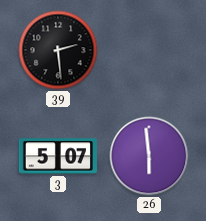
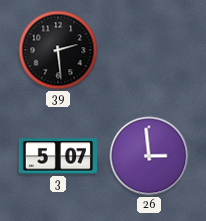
26: 5:59 -> 2:59 (149, 156)
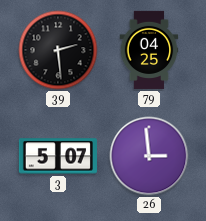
79: none -> 04:25 (149, 50)
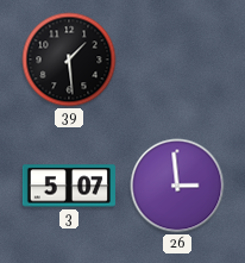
39: 2:29 -> 1:29 (69, 60)
79: 04:25 -> none (149, 50)
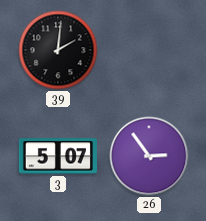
39: 1:29 -> 2:01 (58, 50)
26: 2:59 -> 2:54 (149, 156)
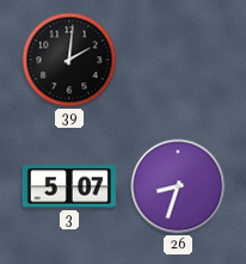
26: 2:54 -> 8:33 (178, 186)
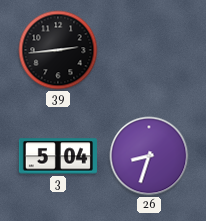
39: 2:01 -> 2:44 (58, 50)
3: 5:07 -> 5:04 (58, 156)
